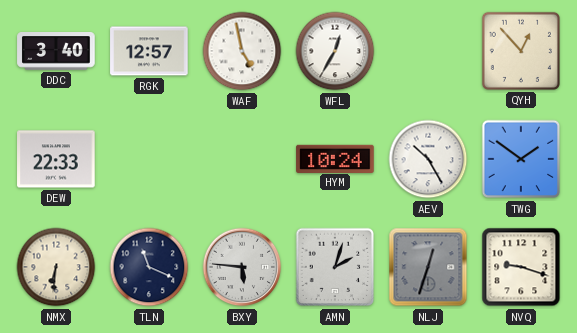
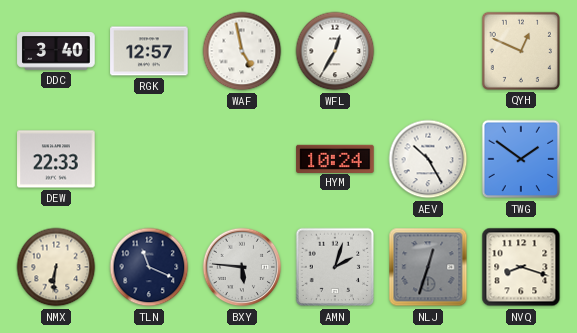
QYH: 12:53 -> 12:49 (521, 51)
NVQ: 9:18 -> 8:18 (521, 267)
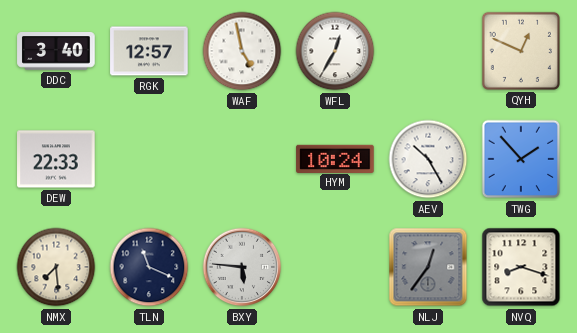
TWG: 1:51 -> 1:53 (521, 159)
NMX: 6:31 -> 7:29 (56, 267)
AMN: 2:03 -> none (335, 267)
NLJ: 12:33 -> 12:36 (428, 267)
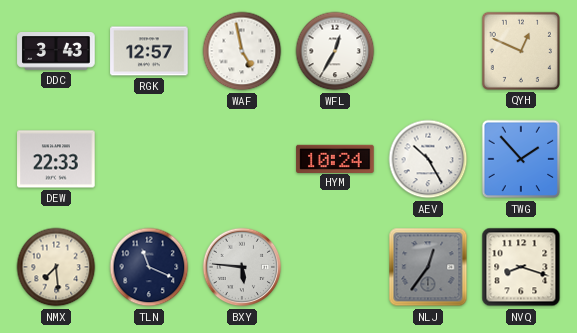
DDC: 3:40 -> 3:43 (56, 52)
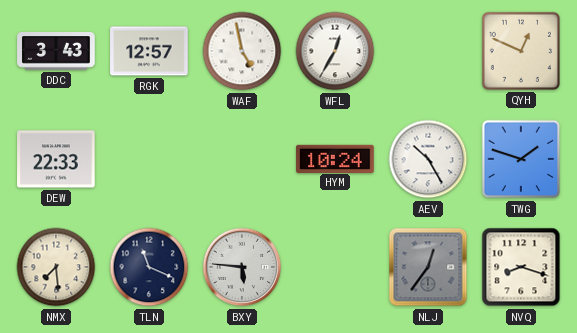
TWG: 1:53 -> 1:48 (521, 159)
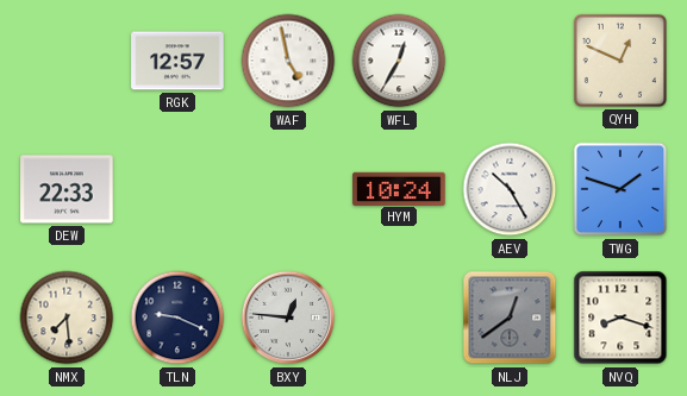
DDC: 3:43 -> none (56, 52)
TLN: 11:19 -> 9:19 (177, 318)
BXY: 5:46 -> 12:46 (288, 318)
NLJ: 12:36 -> 12:39 (510, 318)
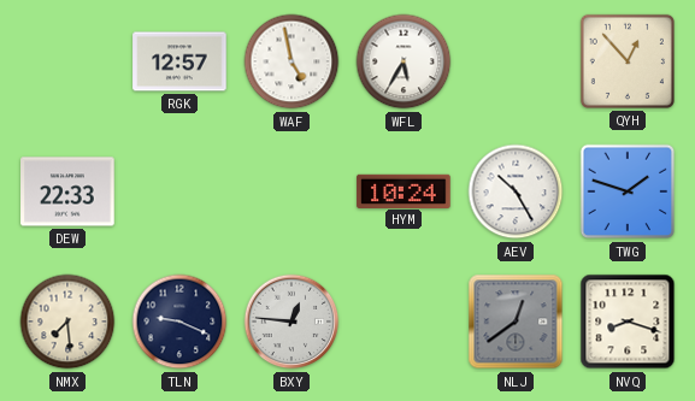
WFL: 12:35 -> 5:35 (404, 61)
QYH: 12:49 -> 12:53 (628, 61)
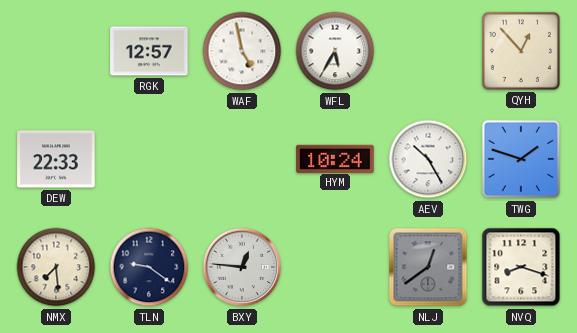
TLN: 9:19 -> 9:21 (149, 267)
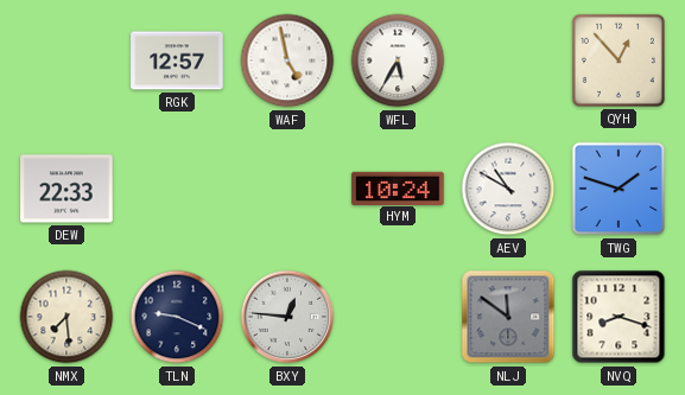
AEV: 10:25 -> 10:50 (508, 189)
TLN: 9:21 -> 9:19 (177, 317)
NLJ: 12:39 -> 11:51 (508, 317)
